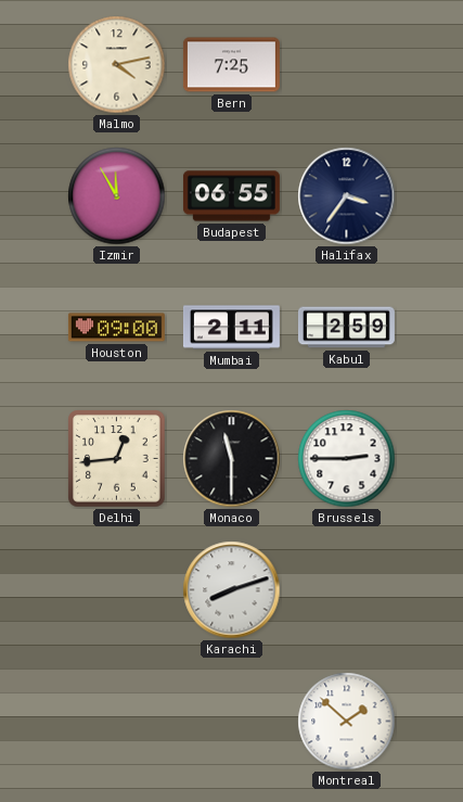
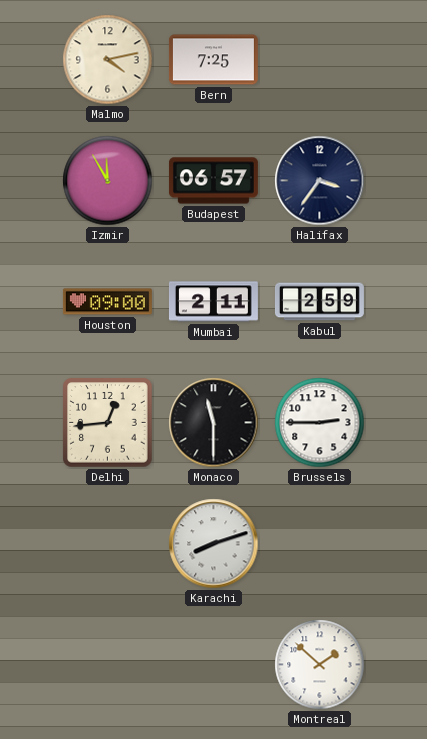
Budapest: 06:55 -> 06:57 (213, 181)
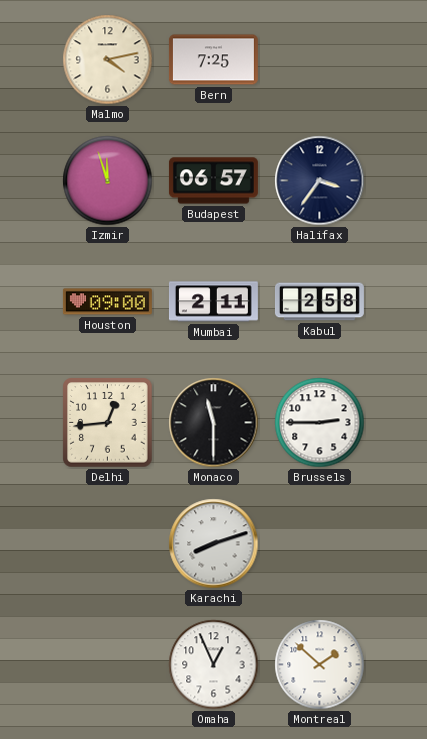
Izmir: 11:55 -> 11:57 (108, 181)
Kabul: 2:59 -> 2:58 (319, 302)
Omaha: none -> 12:56 (214, 665)
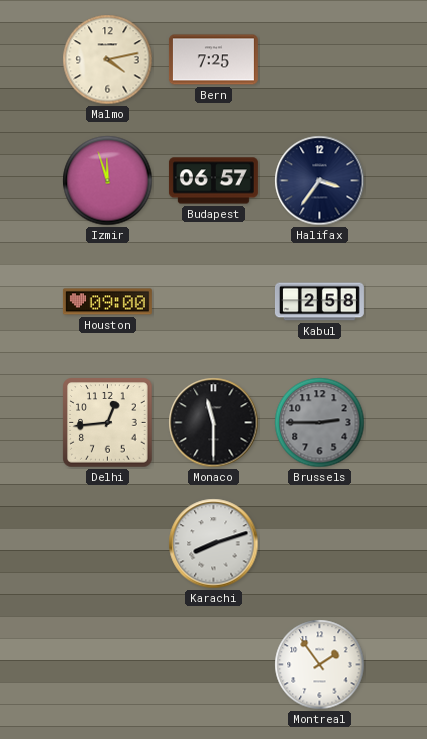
Mumbai: 2:11 -> none (213, 302)
Brussels dial: white -> grey (320, 423)
Omaha: 12:56 -> none (214, 665)
Montreal: 1:52 -> 1:54 (320, 665)
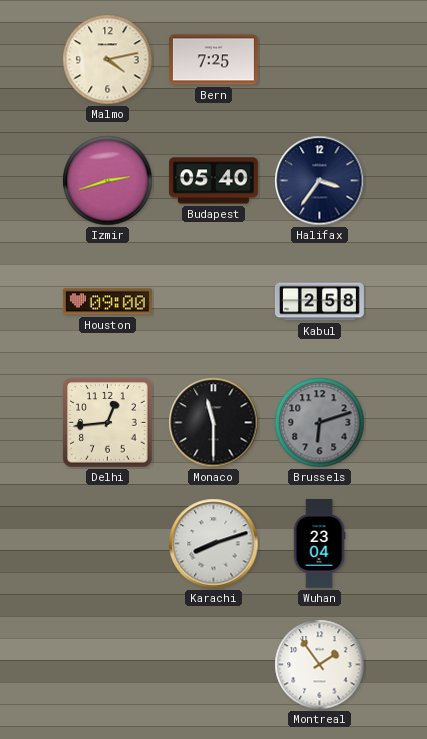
Izmir: 11:57 -> 2:42 (108, 181)
Budapest: 06:57 -> 05:40 (213, 181)
Brussels: 2:45 -> 6:12 (320, 423)
Wuhan: none -> 23:04 (319, 543)
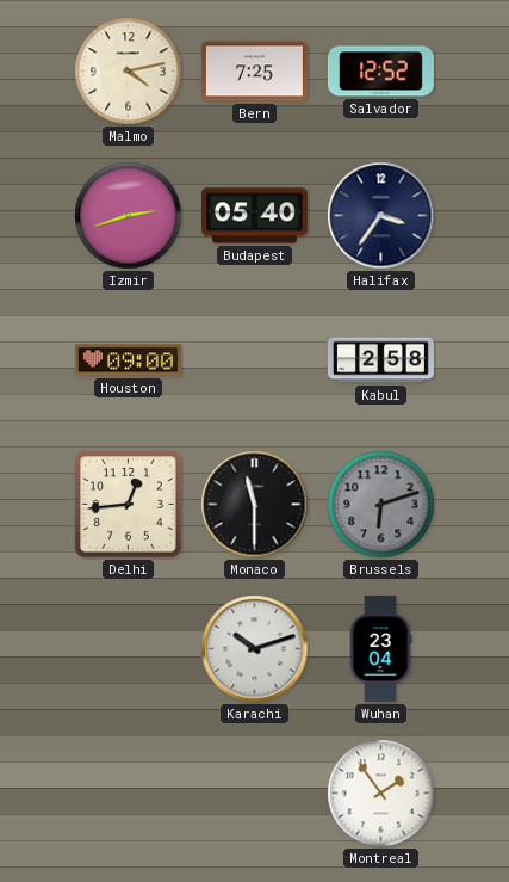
Salvador: none -> 12:52 (380, 72)
Karachi: 8:12 -> 10:12 (255, 649)
